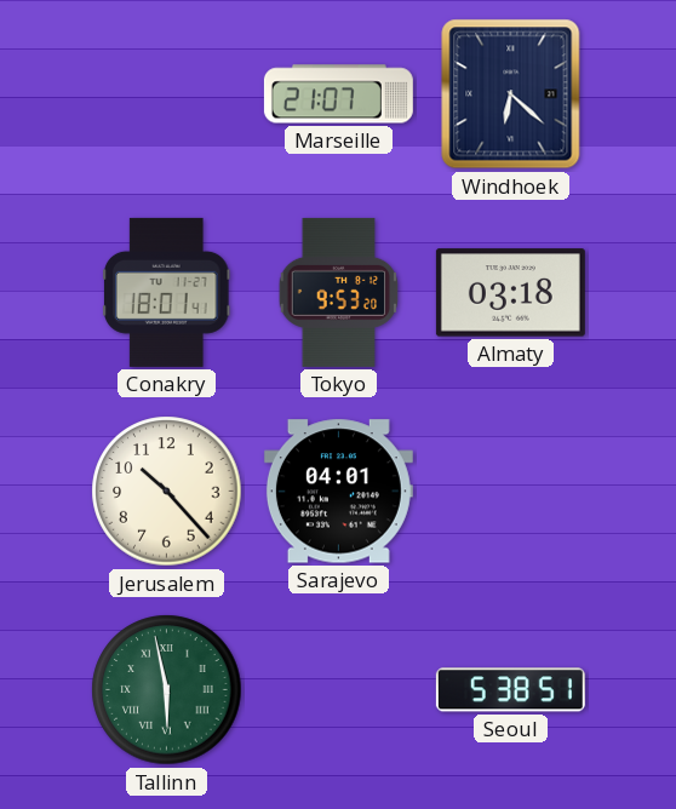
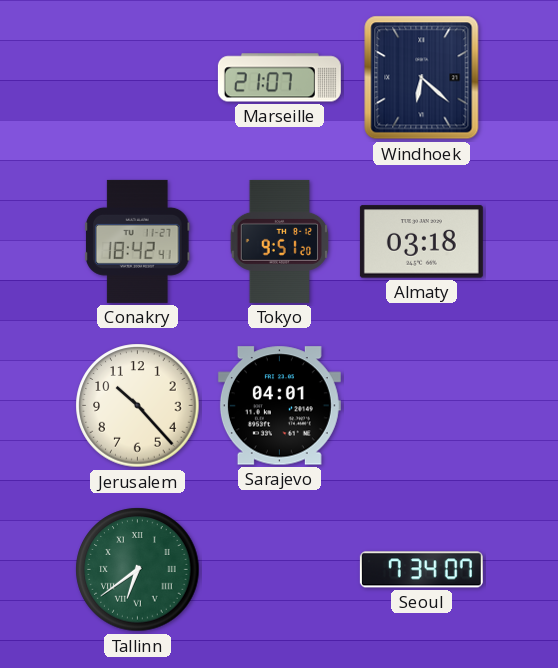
Conakry: 18:01 -> 18:42 (137, 241)
Tokyo: 9:53 -> 9:51 (280, 241)
Tallinn: 5:58 -> 6:39 (138, 570)
Seoul: 5:38 -> 7:34 (421, 570)
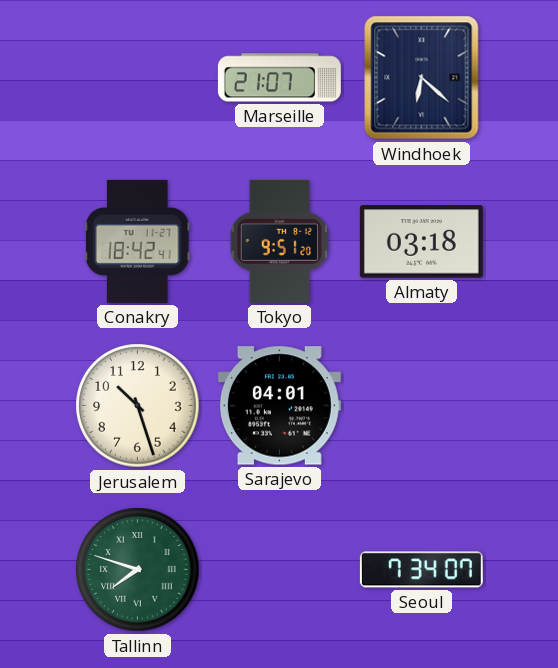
Jerusalem: 10:23 -> 10:27 (138, 406)
Tallinn: 6:39 -> 7:48 (138, 570)
